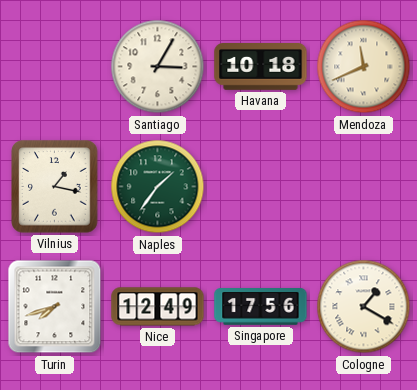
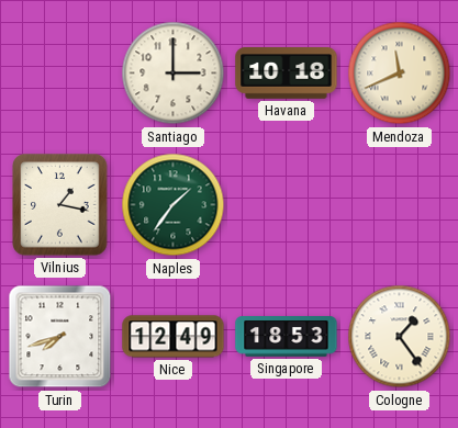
Santiago: 3:05 -> 3:00 (174, 74)
Singapore: 17:56 -> 18:53 (287, 337)
Cologne: 1:20 -> 1:24 (400, 337)
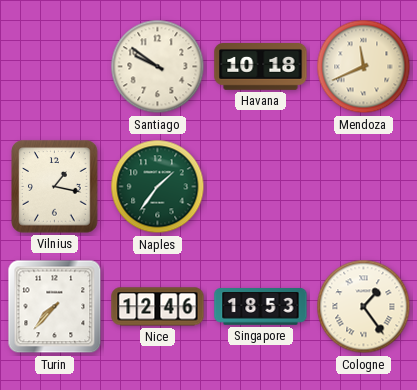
Santiago: 3:00 -> 9:51 (158, 67)
Turin: 7:42 -> 7:37 (55, 307)
Nice: 12:49 -> 12:46 (158, 307)
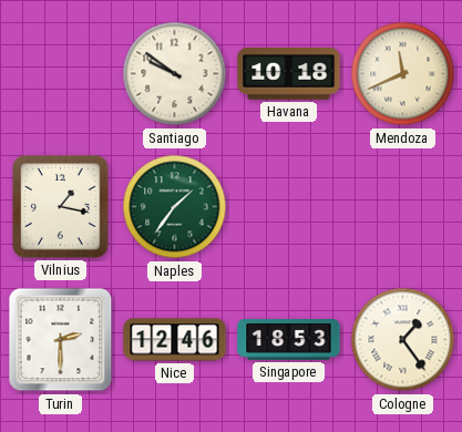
Turin: 7:37 -> 2:30 (61, 340)
